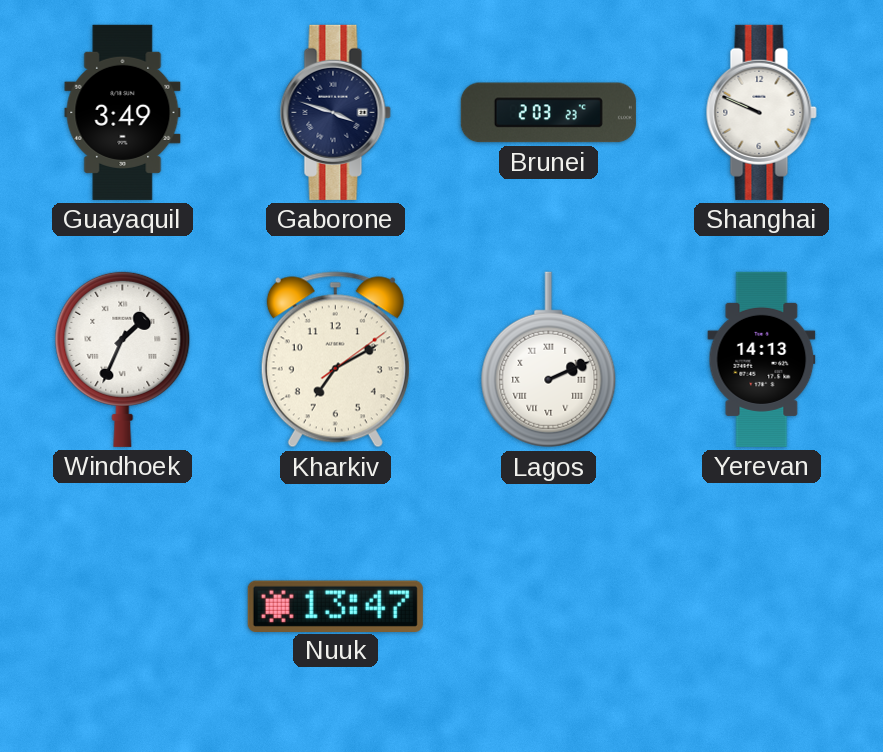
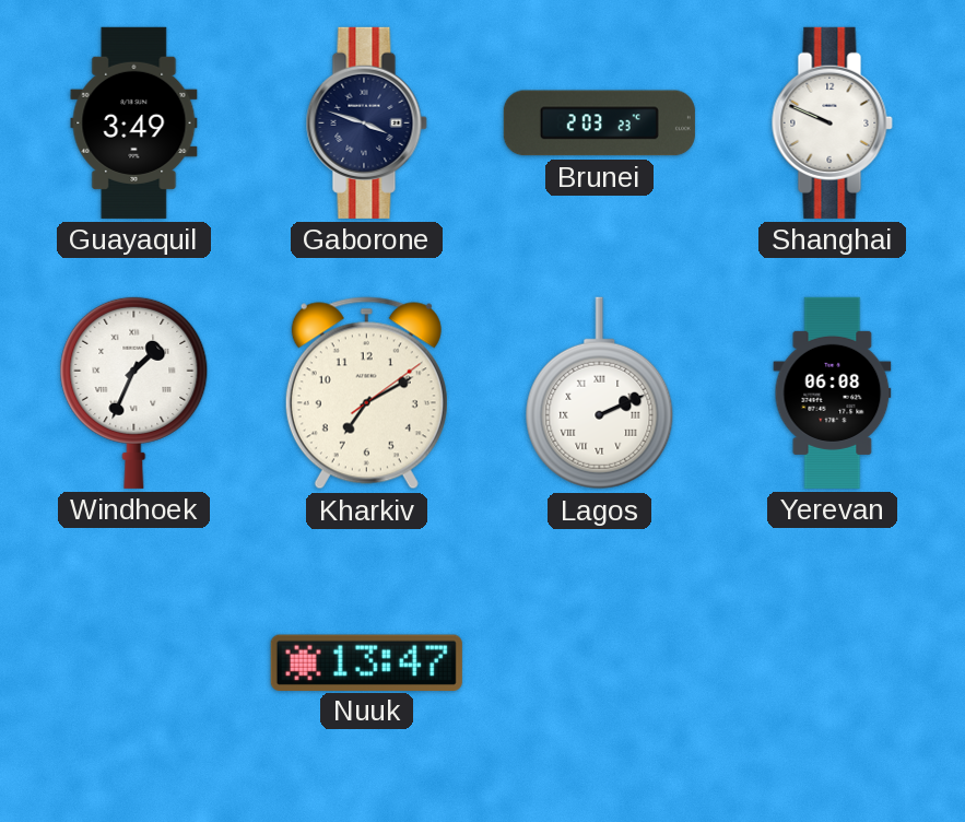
Yerevan: 14:13 -> 06:08 (833, 392)
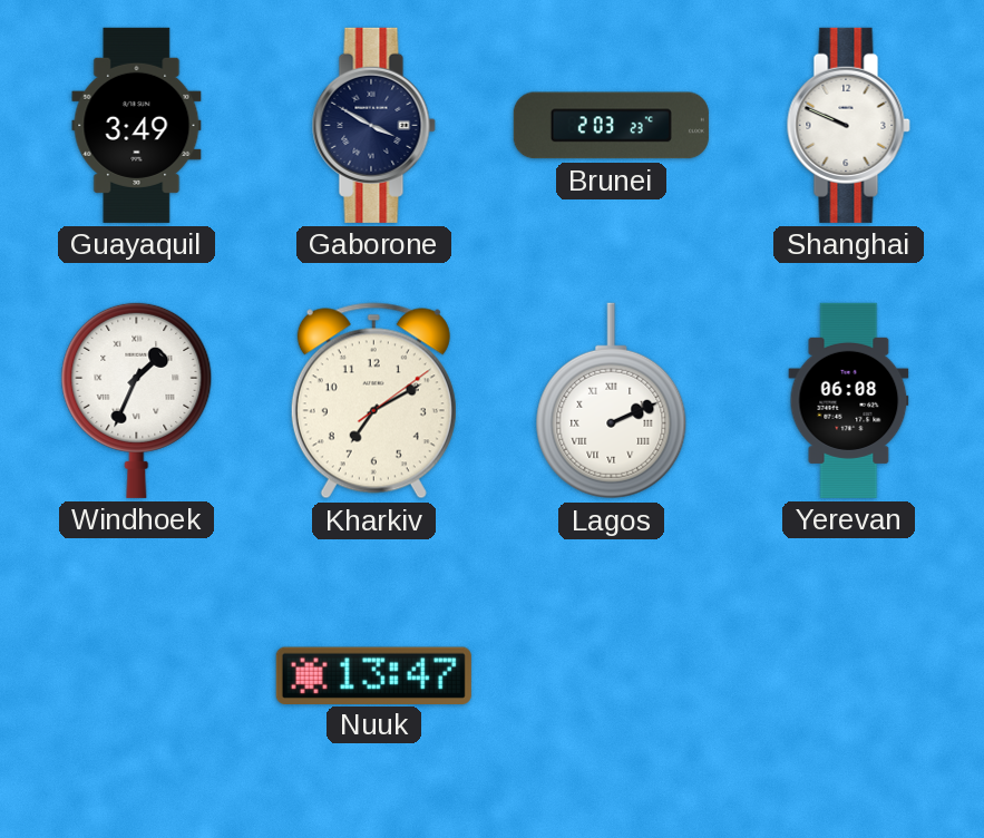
Gaborone: 3:48 -> 3:50 (373, 125)
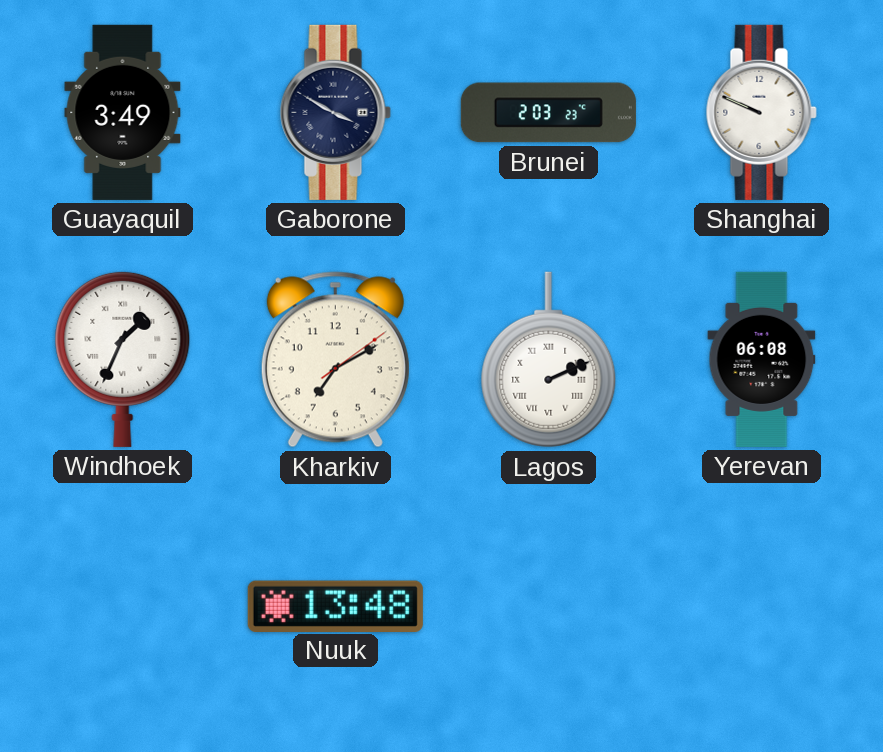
Nuuk: 13:47 -> 13:48 (335, 606)
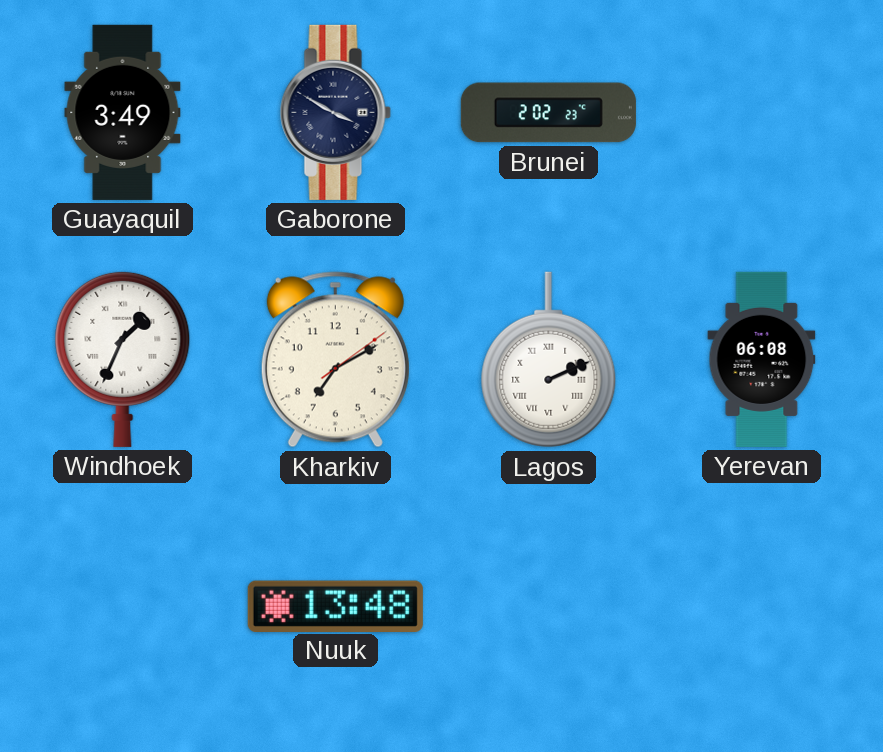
Brunei: 2:03 -> 2:02 (548, 113)
Shanghai: 9:49 -> none (761, 112)
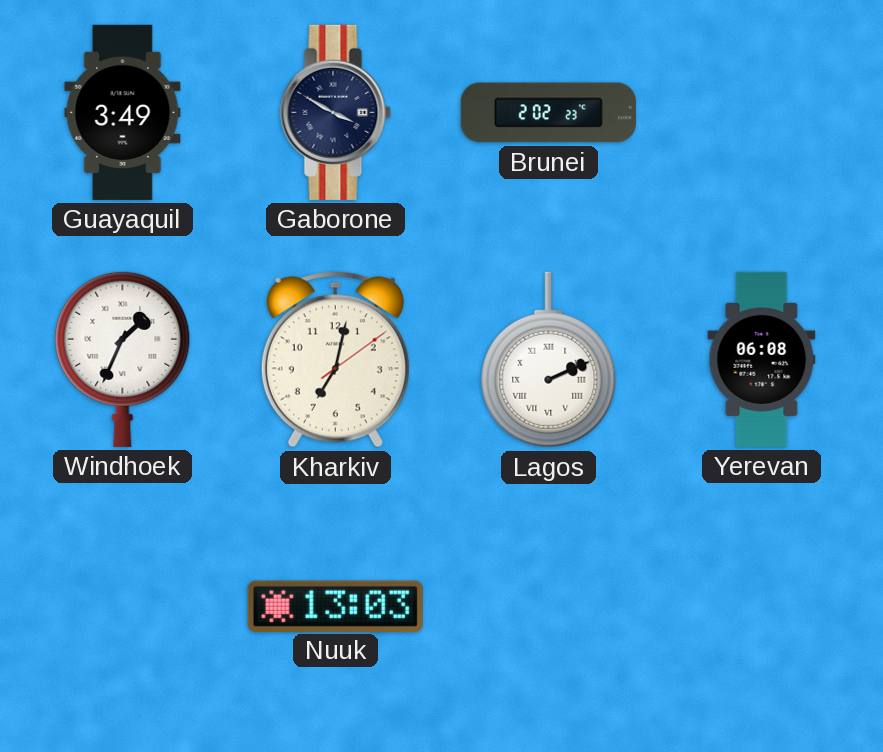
Kharkiv: 7:10 -> 7:02 (335, 360)
Nuuk: 13:48 -> 13:03 (335, 606)
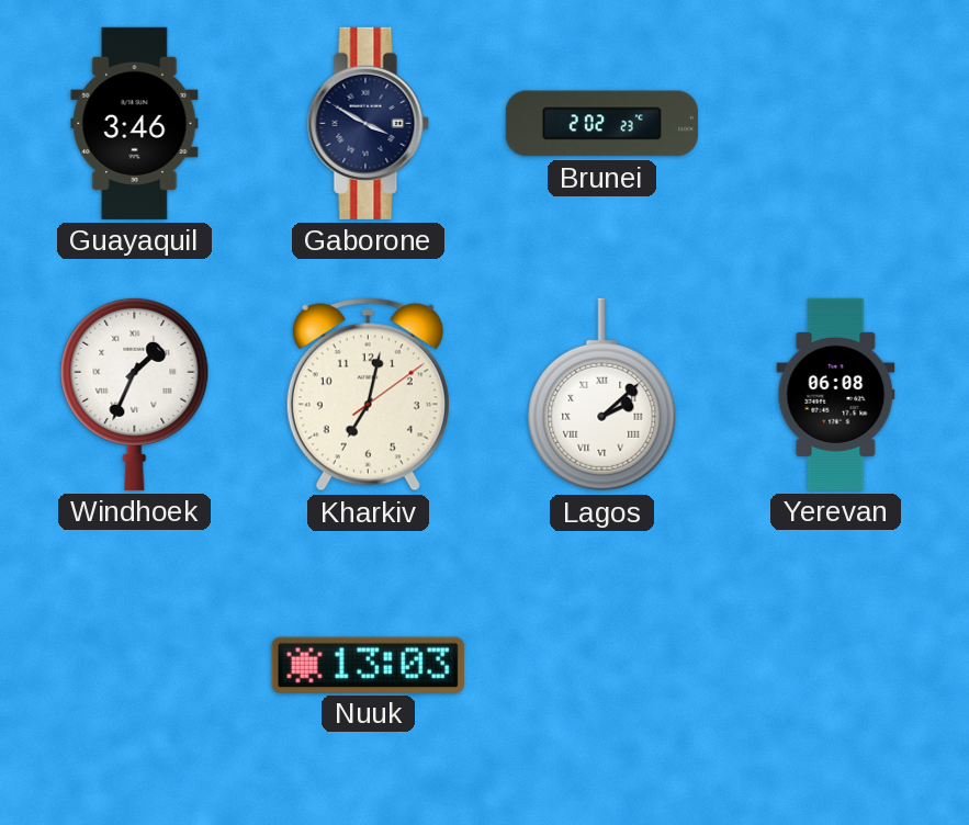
Guayaquil: 3:49 -> 3:46 (135, 123)
Lagos: 2:11 -> 2:08 (602, 395)
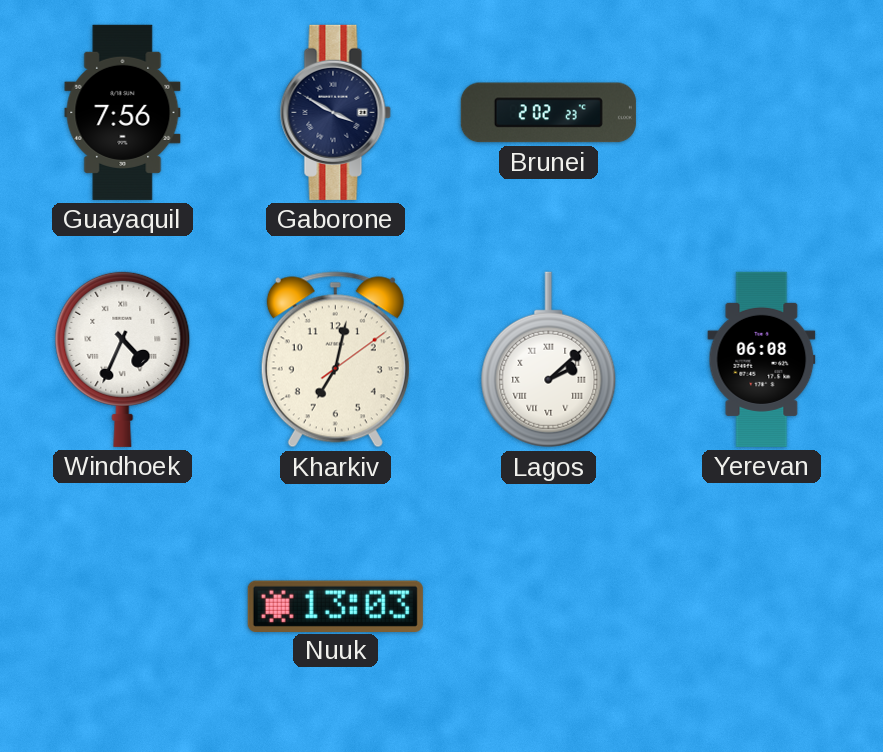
Guayaquil: 3:46 -> 7:56 (123, 112)
Windhoek: 1:34 -> 4:34 (123, 359)
